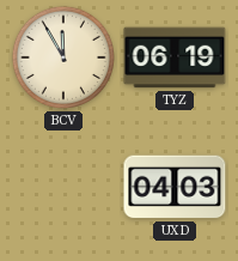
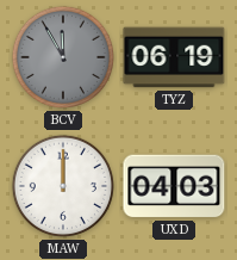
BCV dial: cream -> grey (63, 57)
MAW: none -> 12:00 (63, 186)
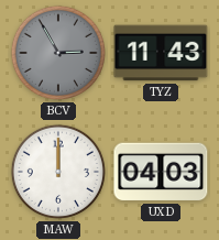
BCV: 11:55 -> 2:55 (58, 53)
TYZ: 06:19 -> 11:43 (161, 53)
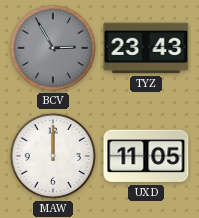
TYZ: 11:43 -> 23:43 (146, 48)
UXD: 04:03 -> 11:05 (146, 156)
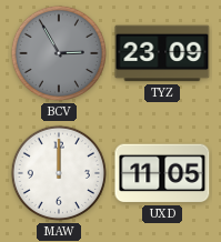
TYZ: 23:43 -> 23:09 (162, 53)
